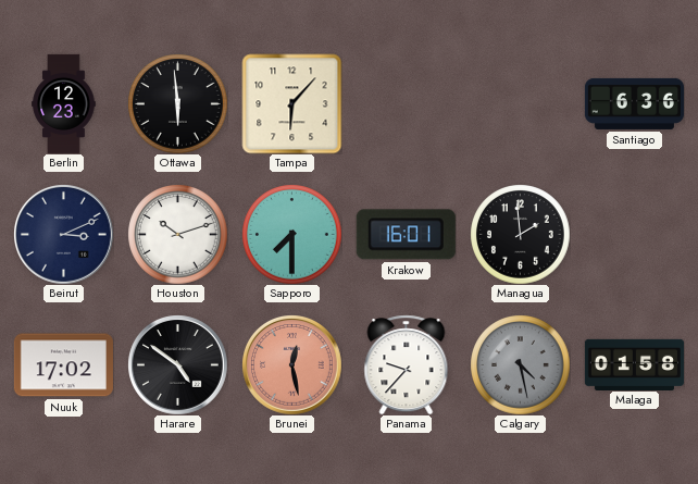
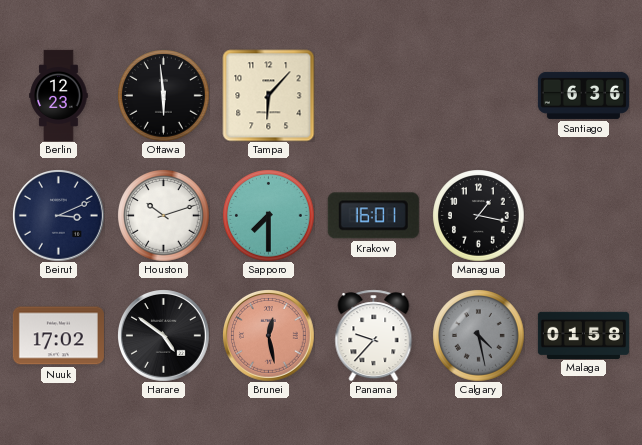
Managua: 1:59 -> 1:17 (478, 215)
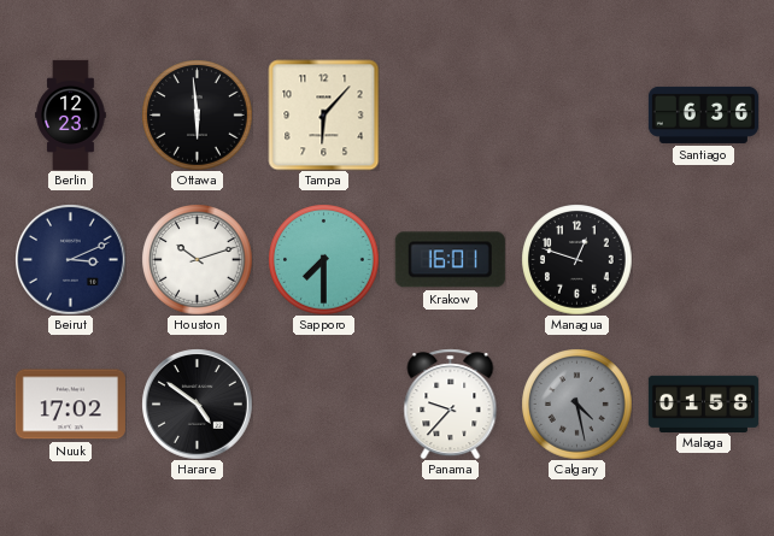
Managua: 1:17 -> 12:48 (576, 259)
Brunei: 12:28 -> none (269, 336)
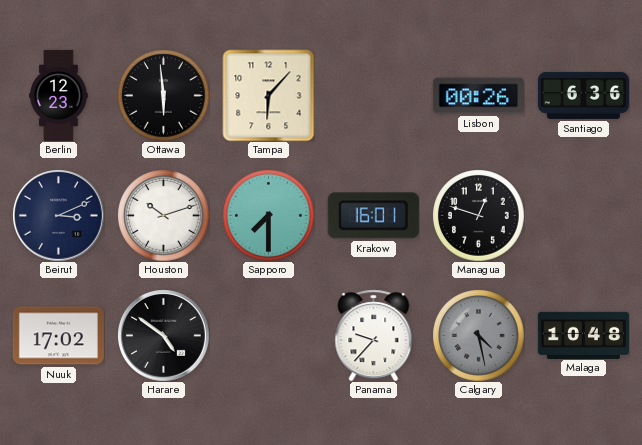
Lisbon: none -> 00:26 (478, 96)
Malaga: 01:58 -> 10:48 (583, 335)
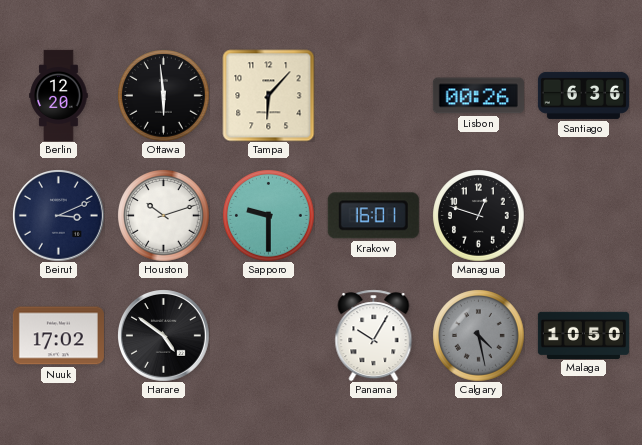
Berlin: 12:23 -> 12:20 (59, 95)
Sapporo: 7:30 -> 9:30 (268, 215)
Panama: 9:37 -> 10:05 (374, 335)
Malaga: 10:48 -> 10:50 (583, 335)
